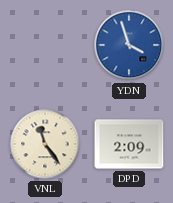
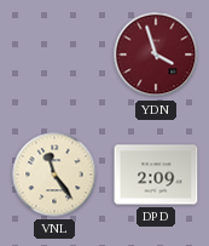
YDN dial: blue -> burgundy (156, 55)
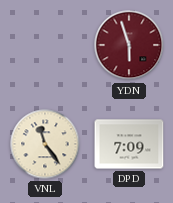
YDN: 3:57 -> 5:57 (129, 45)
DPD: 2:09 -> 7:09 (129, 144)
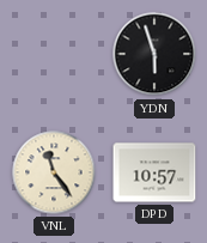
YDN dial: burgundy -> black (154, 54)
DPD: 7:09 -> 10:57 (154, 172)
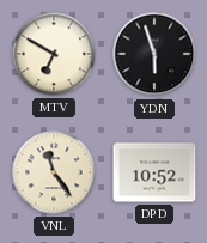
MTV: none -> 6:50 (54, 54)
DPD: 10:57 -> 10:52 (154, 172)
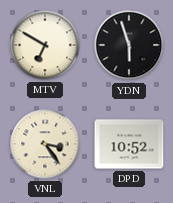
VNL: 11:24 -> 3:24 (45, 144)
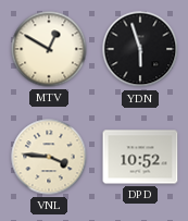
MTV: 6:50 -> 12:50 (49, 49)
VNL: 3:24 -> 3:46 (49, 157)
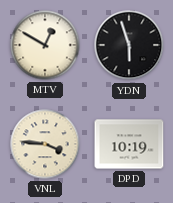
DPD: 10:52 -> 10:19 (129, 144)
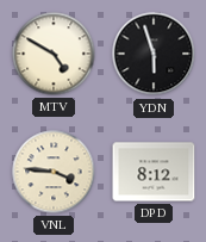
MTV: 12:50 -> 4:50 (54, 54)
DPD: 10:19 -> 8:12 (154, 172)
